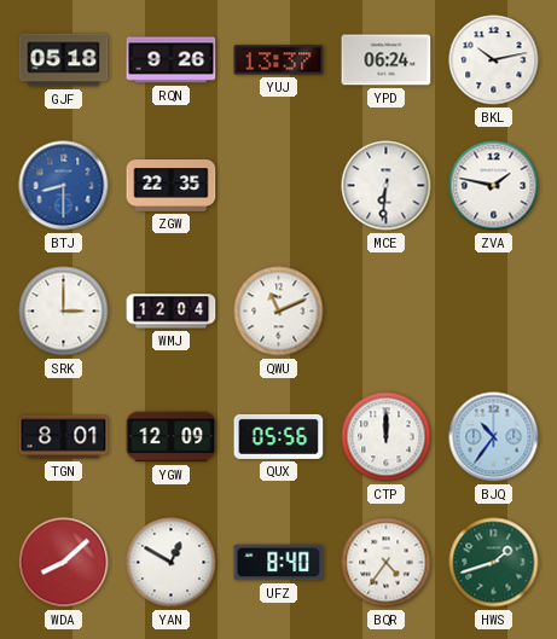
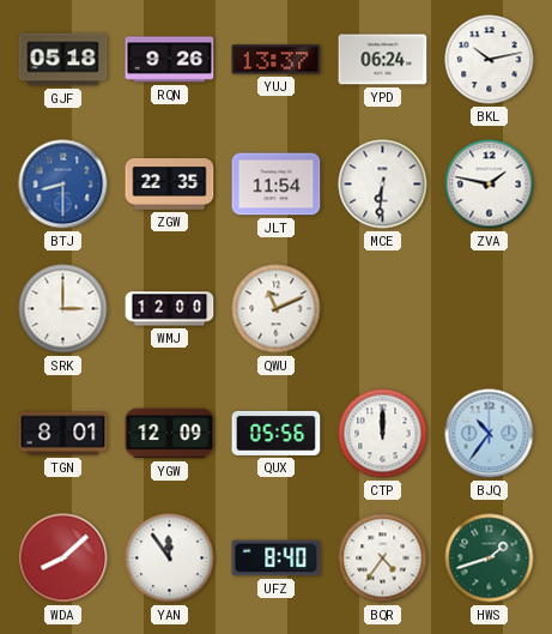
JLT: none -> 11:54 (277, 185)
WMJ: 12:04 -> 12:00 (170, 309)
YAN: 12:50 -> 11:54 (170, 558)
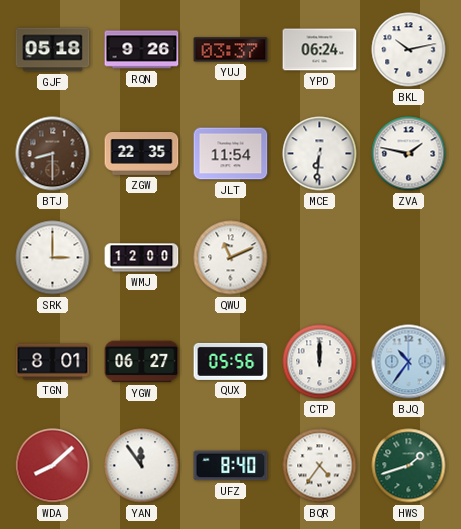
YUJ: 13:37 -> 03:37 (231, 50)
BTJ dial: blue -> brown (53, 154)
YGW: 12:09 -> 06:27 (142, 362)
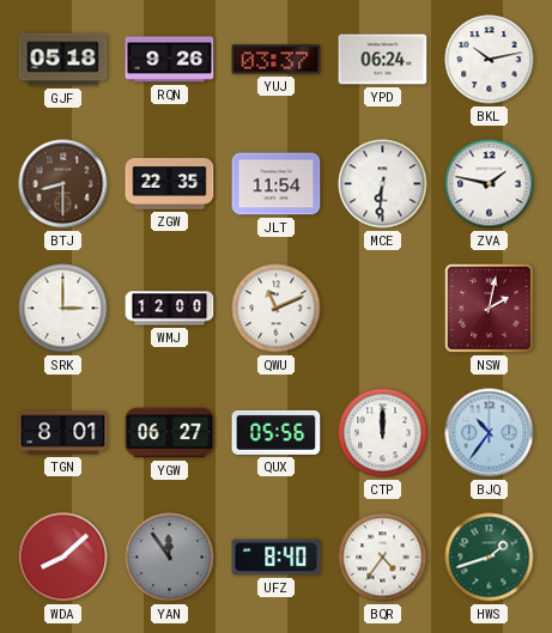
NSW: none -> 2:02 (489, 308)
YAN dial: white -> grey (170, 558)
